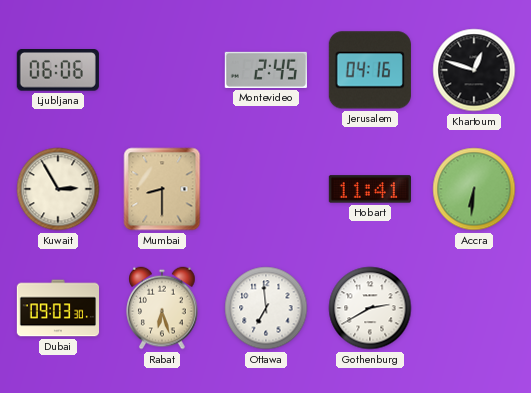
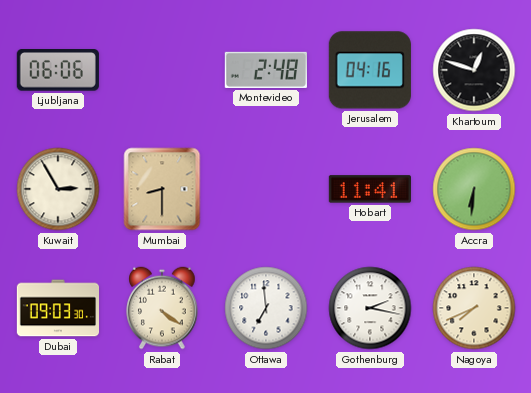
Montevideo: 2:45 -> 2:48 (266, 70)
Rabat: 6:27 -> 4:21 (162, 308)
Gothenburg: 2:40 -> 2:17 (370, 308)
Nagoya: none -> 7:41 (474, 308)
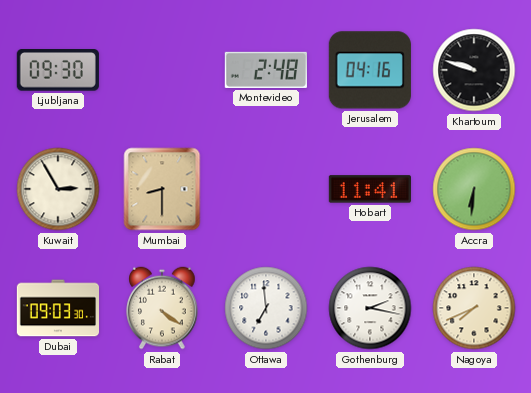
Ljubljana: 06:06 -> 09:30 (58, 70)
Khartoum: 12:48 -> 9:48 (474, 70)
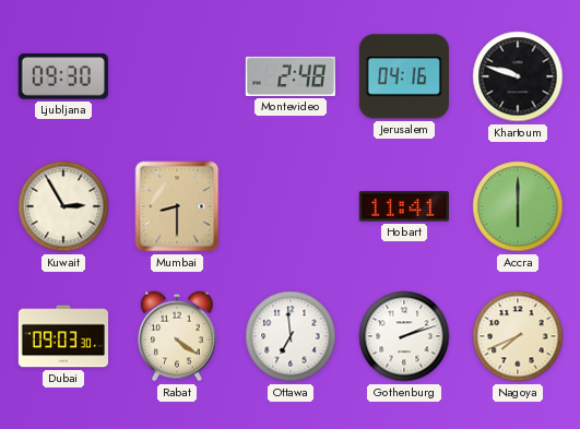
Accra: 6:31 -> 6:00 (518, 206)
Gothenburg: 2:17 -> 2:12 (404, 336)
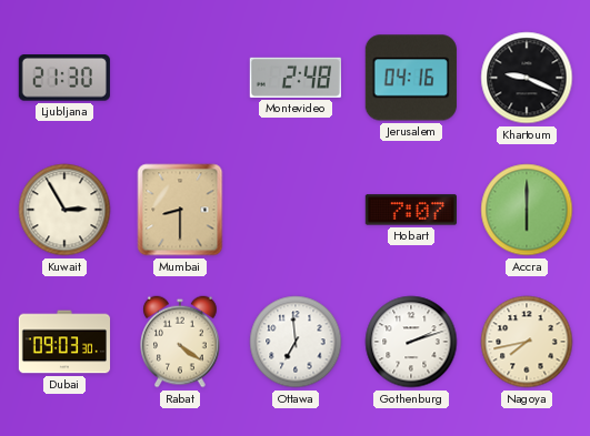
Ljubljana: 09:30 -> 21:30 (64, 78)
Khartoum: 9:48 -> 9:19 (527, 78)
Hobart: 11:41 -> 7:07 (410, 210)
Nagoya: 7:41 -> 7:43 (527, 342)
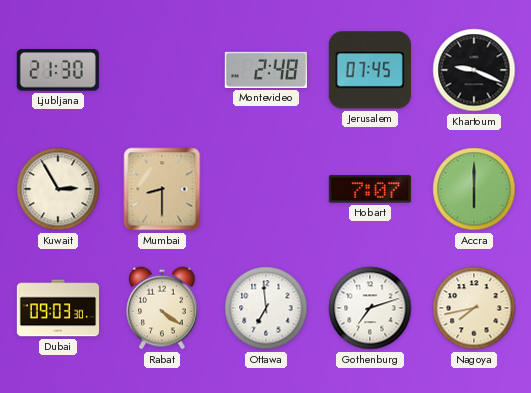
Jerusalem: 04:16 -> 07:45 (370, 70)
Gothenburg: 2:12 -> 7:12 (370, 308)
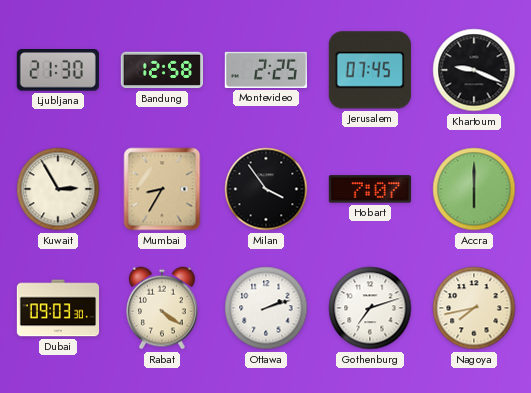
Bandung: none -> 12:58 (161, 70)
Montevideo: 2:48 -> 2:25 (266, 70)
Mumbai: 8:30 -> 8:35 (162, 189)
Milan: none -> 3:54 (266, 189)
Ottawa: 6:59 -> 2:12 (266, 308)
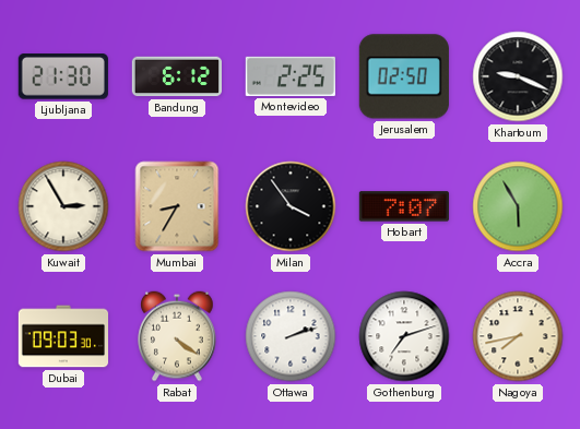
Bandung: 12:58 -> 6:12 (176, 76)
Jerusalem: 07:45 -> 02:50 (404, 76)
Accra: 6:00 -> 5:55 (518, 206)
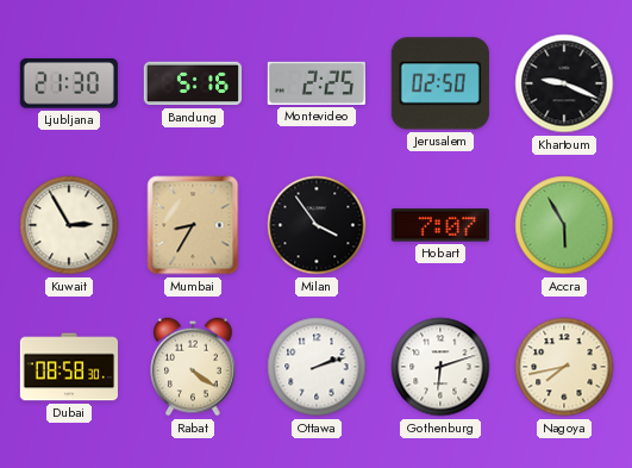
Bandung: 6:12 -> 5:16 (192, 83)
Dubai: 09:03 -> 08:58 (69, 367)
Gothenburg: 7:12 -> 6:12 (440, 367)
